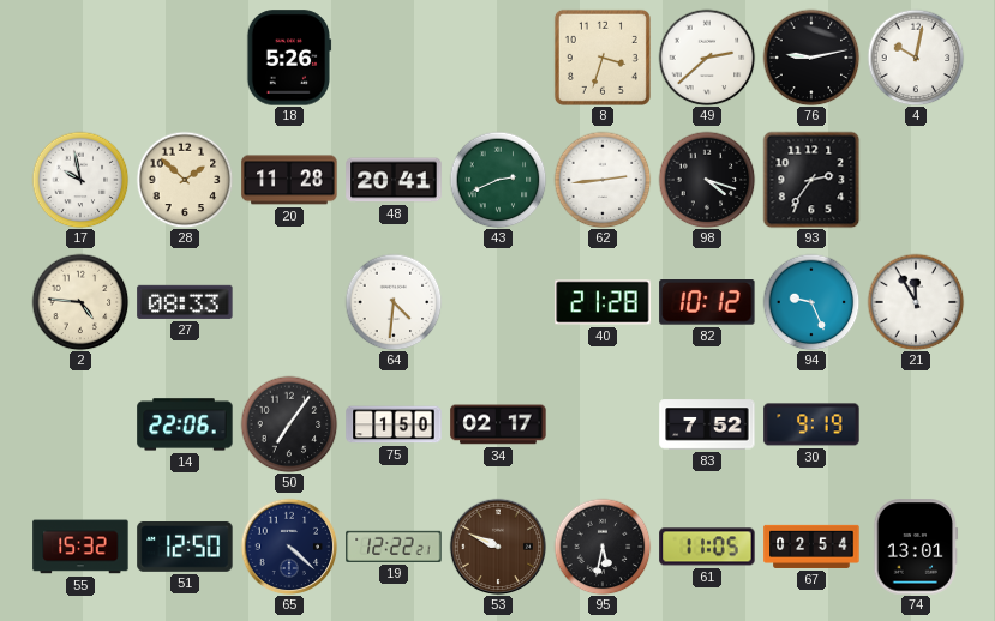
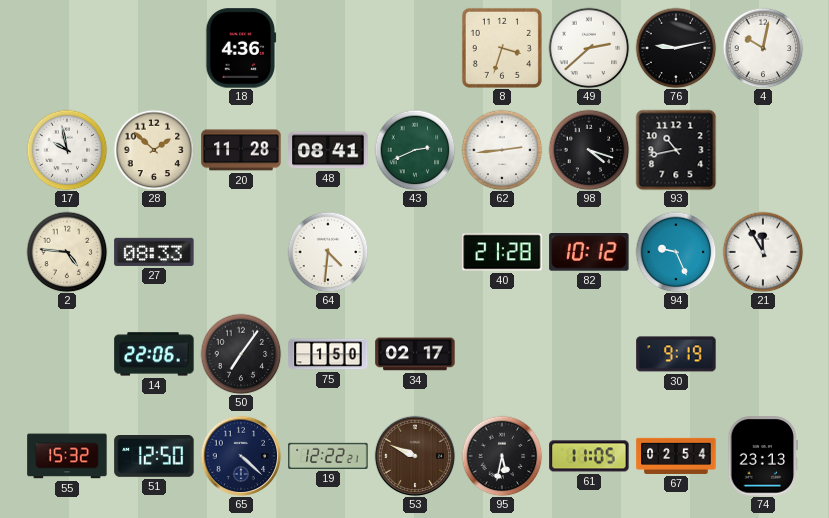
18: 5:26 -> 4:36 (241, 48)
48: 20:41 -> 08:41 (328, 150)
93: 2:36 -> 10:43 (676, 150)
83: 7:52 -> none (707, 424)
74: 13:01 -> 23:13 (763, 456)
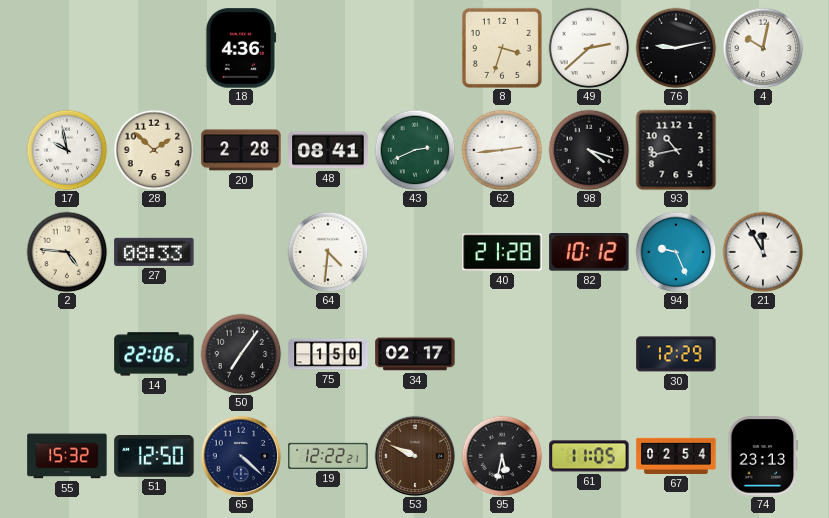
20: 11:28 -> 2:28 (241, 150)
30: 9:19 -> 12:29 (676, 354)
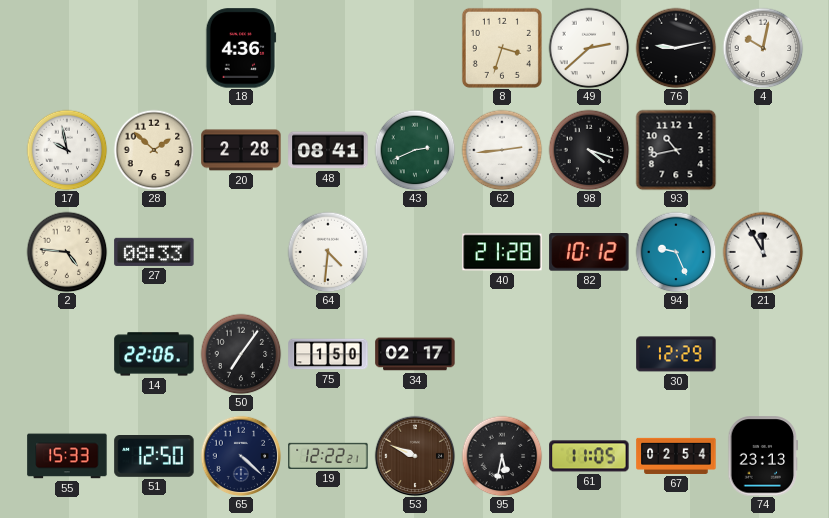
55: 15:32 -> 15:33 (67, 456)
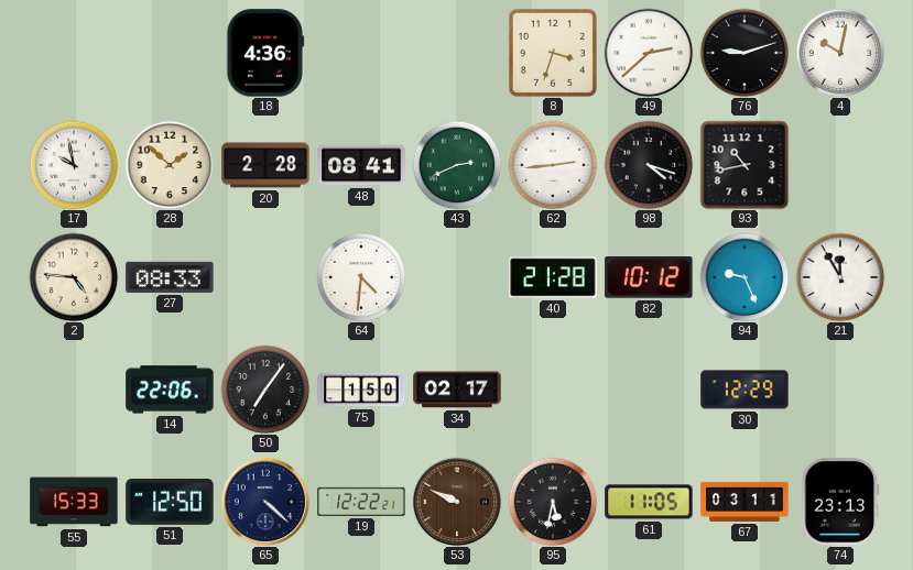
76: 9:13 -> 9:12 (744, 53)
67: 02:54 -> 03:11 (744, 502)
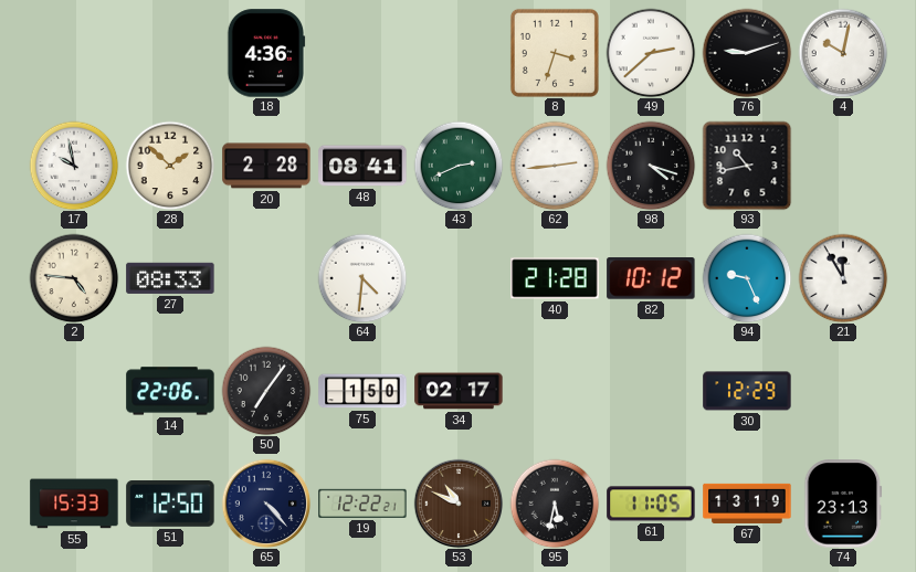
65: 4:22 -> 4:23 (266, 504)
53: 9:49 -> 10:49 (459, 504)
67: 03:11 -> 13:19 (747, 504)
